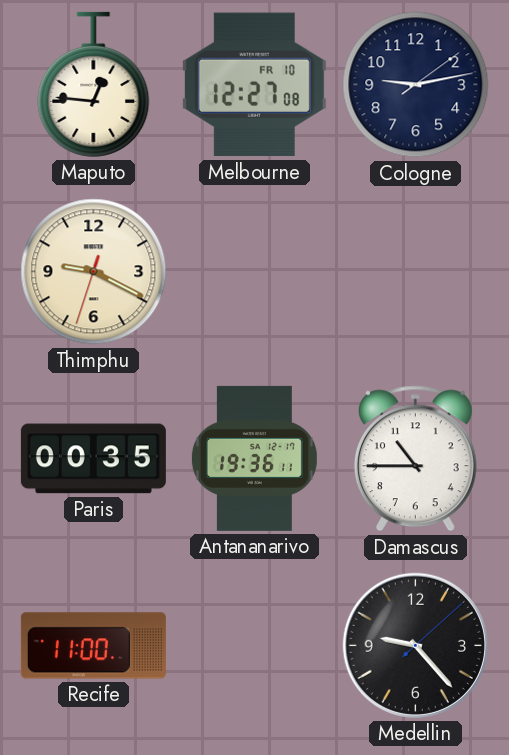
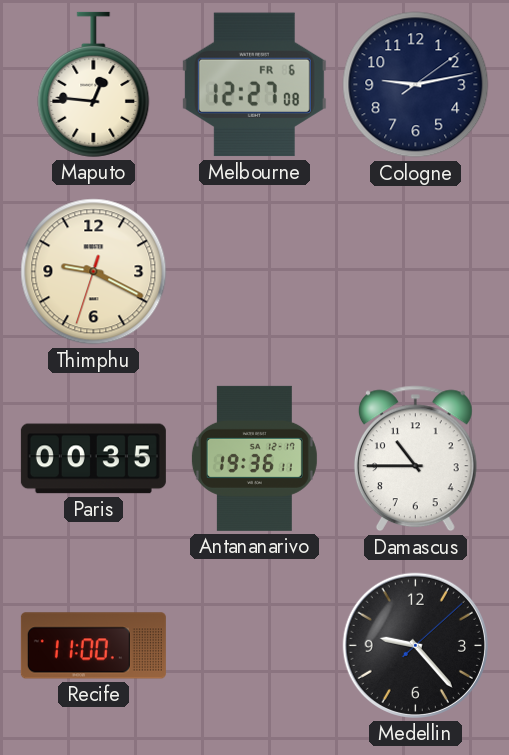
Melbourne date: FR 10 -> FR 6 (254, 85)
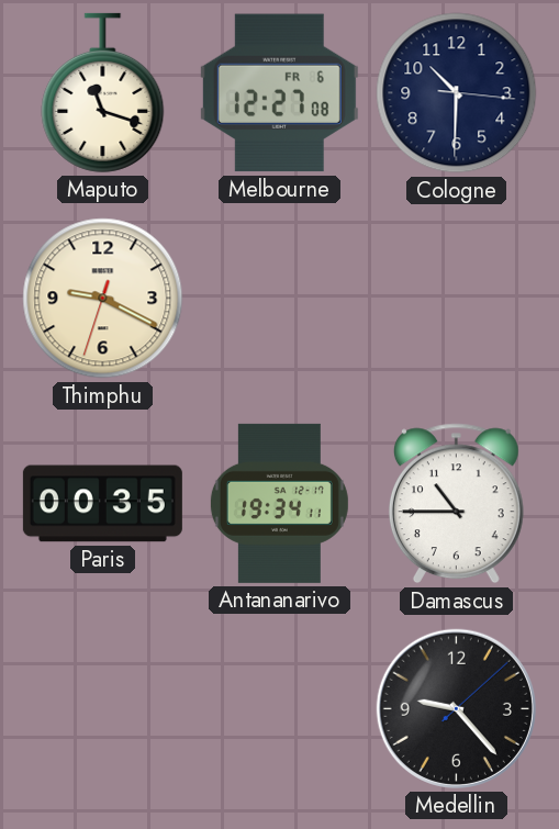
Maputo: 12:46 -> 11:18 (103, 92)
Cologne: 9:13 -> 10:30 (457, 93)
Antananarivo: 19:36 -> 19:34 (279, 503)
Recife: 11:00 -> none (93, 646)
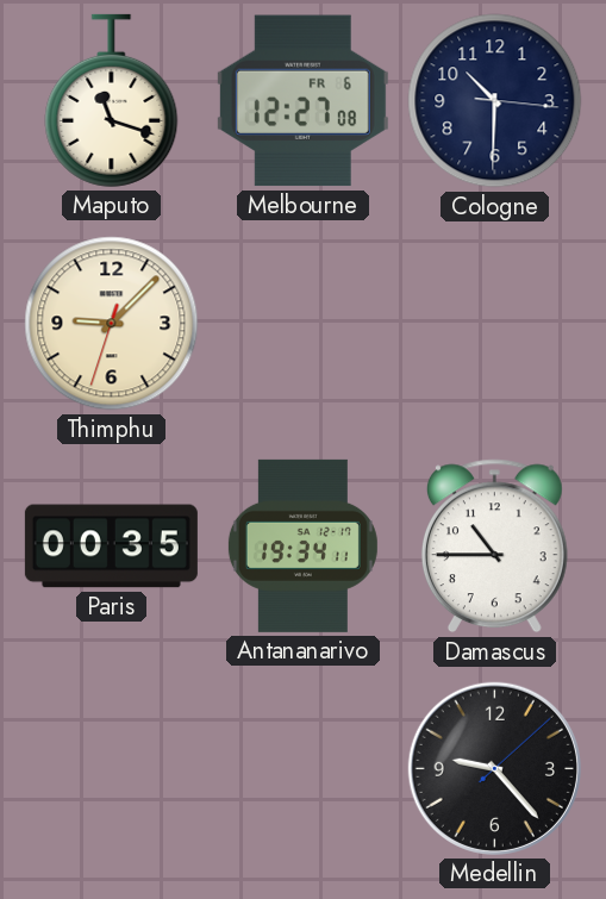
Thimphu: 9:19 -> 9:07 (112, 324)
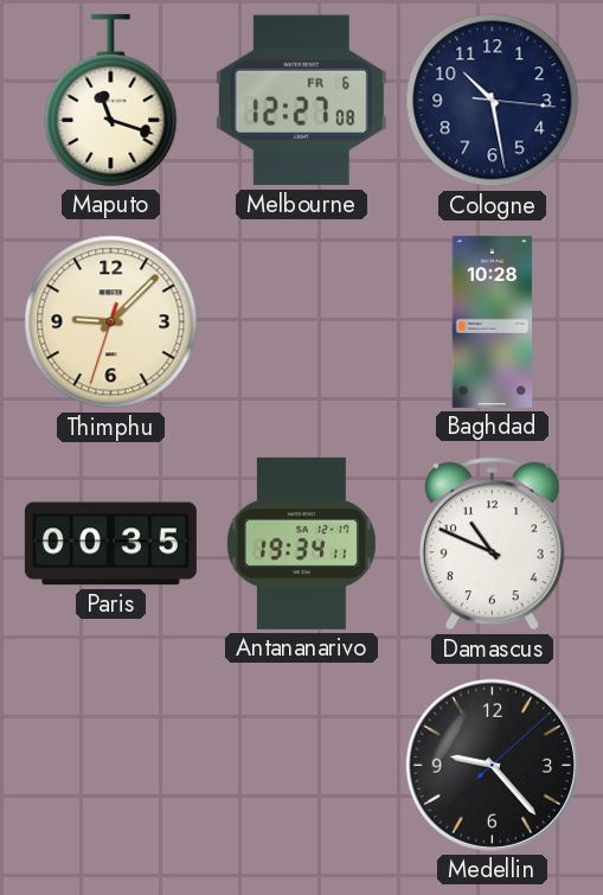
Cologne: 10:30 -> 10:28 (493, 101)
Baghdad: none -> 10:28 (493, 321)
Damascus: 10:45 -> 10:49 (492, 544)
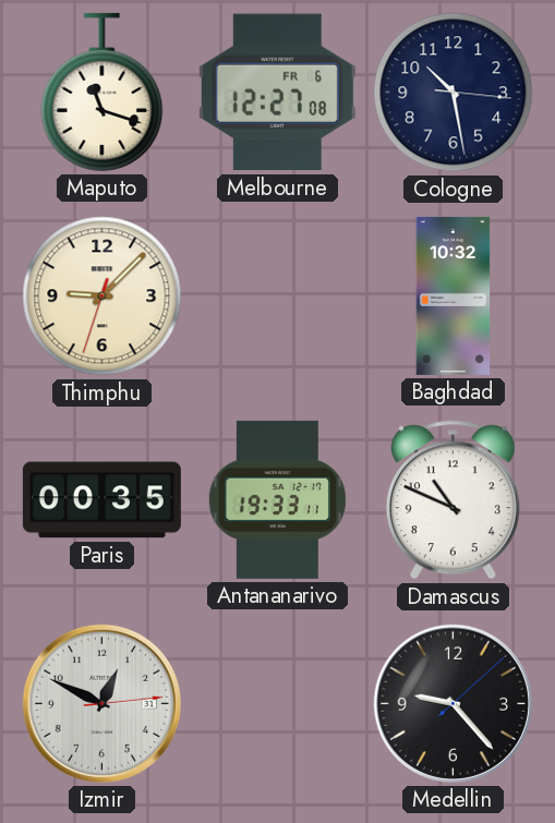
Baghdad: 10:28 -> 10:32 (454, 295)
Antananarivo: 19:34 -> 19:33 (277, 499)
Izmir: none -> 12:49 (101, 703)
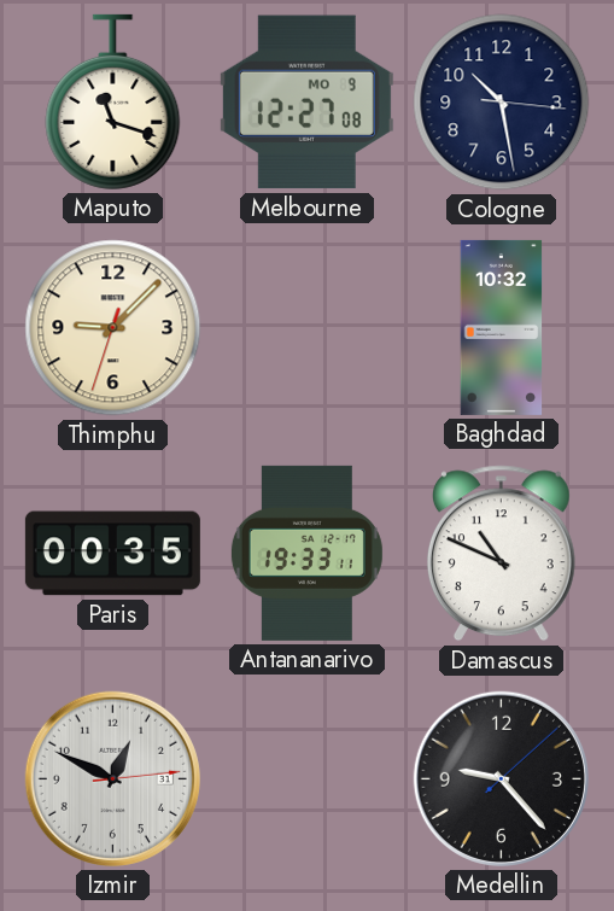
Melbourne date: FR 6 -> MO 9 (306, 103)
